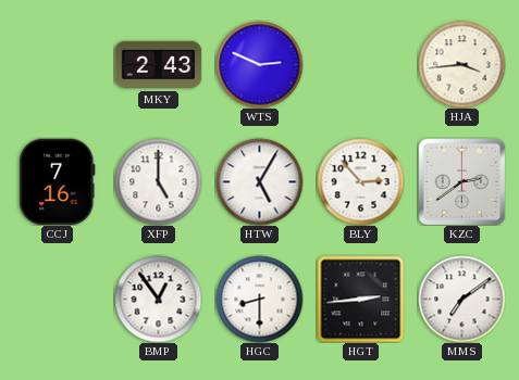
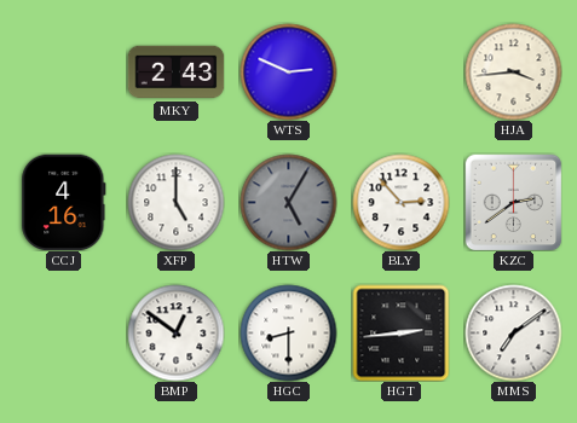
CCJ: 7:16 -> 4:16 (64, 202)
HTW dial: white -> grey (288, 202)
BMP: 12:54 -> 12:51 (175, 332)
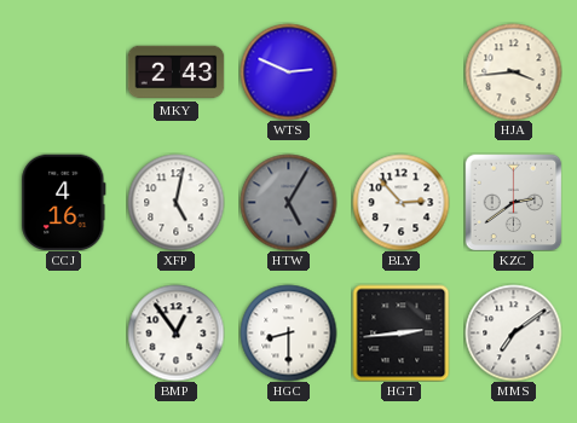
XFP: 5:00 -> 5:02 (175, 202)
BMP: 12:51 -> 12:54 (175, 332)
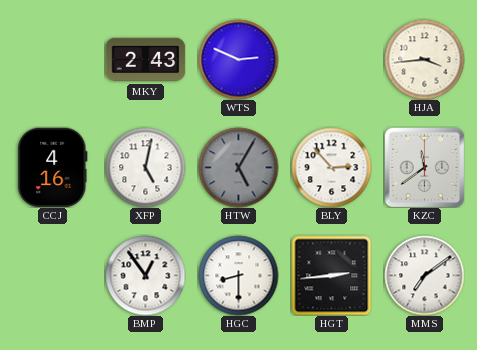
KZC: 2:39 -> 11:39 (424, 167)
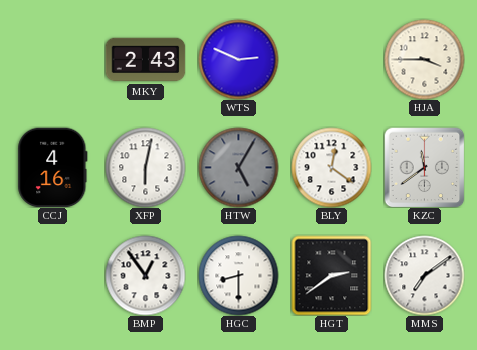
HJA: 3:44 -> 3:45 (424, 59)
XFP: 5:02 -> 6:02 (145, 167)
BLY: 2:53 -> 12:21 (331, 167)
HGT: 2:44 -> 2:39 (331, 275)
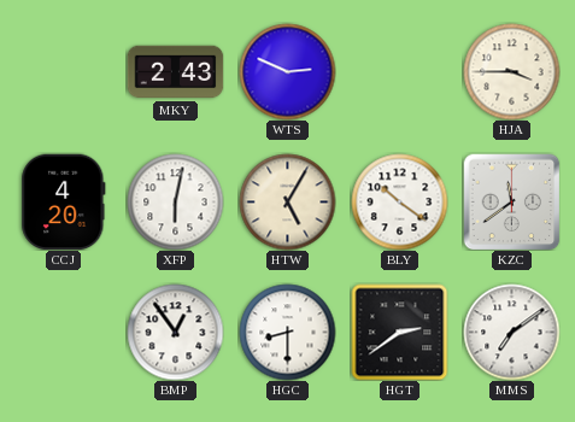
CCJ: 4:16 -> 4:20 (64, 201)
HTW dial: grey -> cream (287, 201)
BLY: 12:21 -> 10:21 (399, 201)
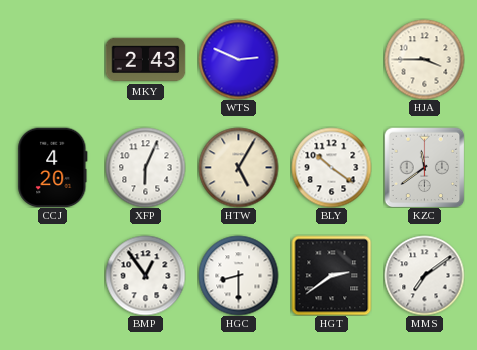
XFP: 6:02 -> 6:04 (145, 167)
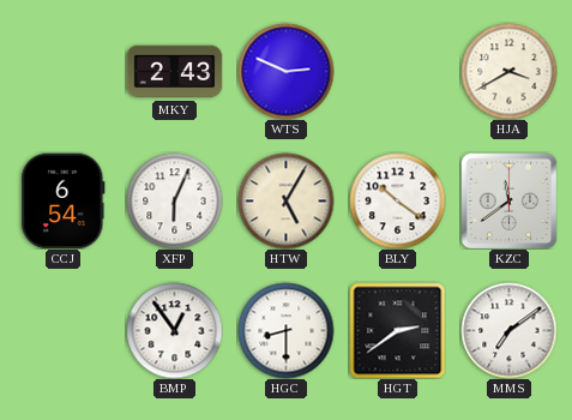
HJA: 3:45 -> 3:40 (508, 71)
CCJ: 4:20 -> 6:54 (64, 200)
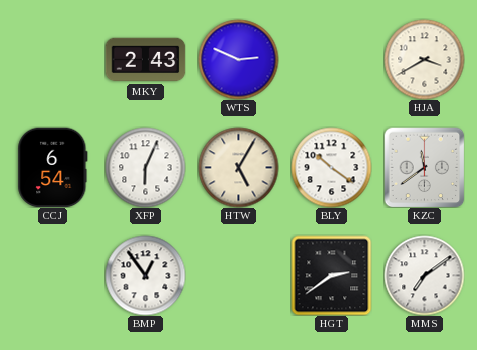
HGC: 8:30 -> none (285, 330)
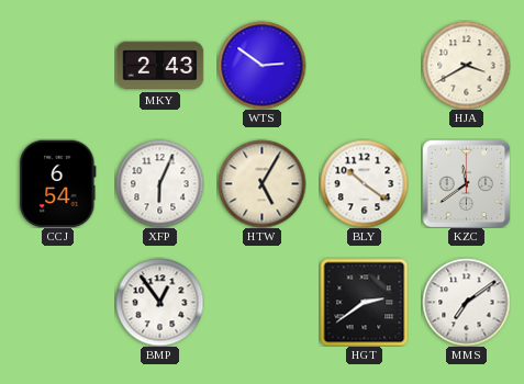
WTS: 2:49 -> 2:51 (261, 65)
